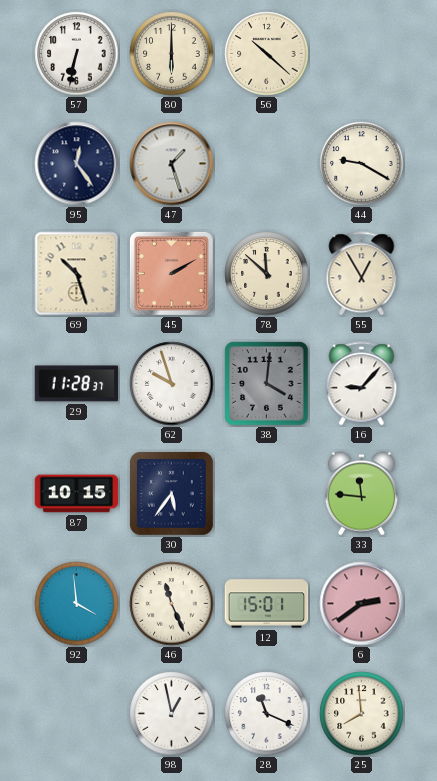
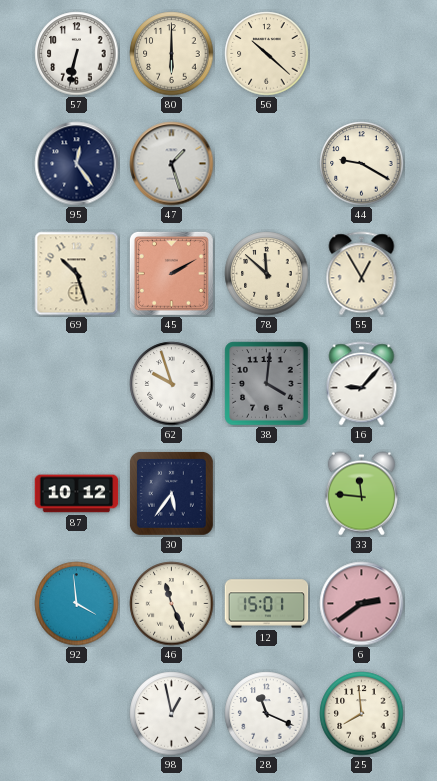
29: 11:28 -> none (77, 384)
87: 10:15 -> 10:12 (77, 494)
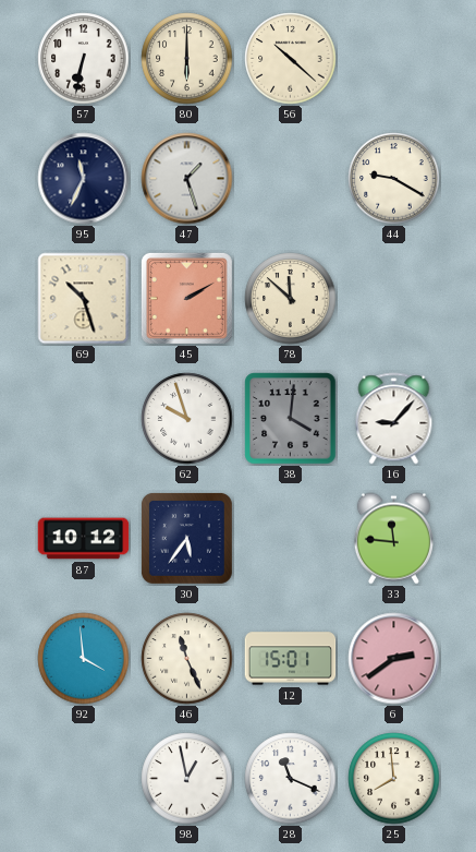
95: 12:24 -> 11:34 (84, 179)
55: 12:55 -> none (362, 274)
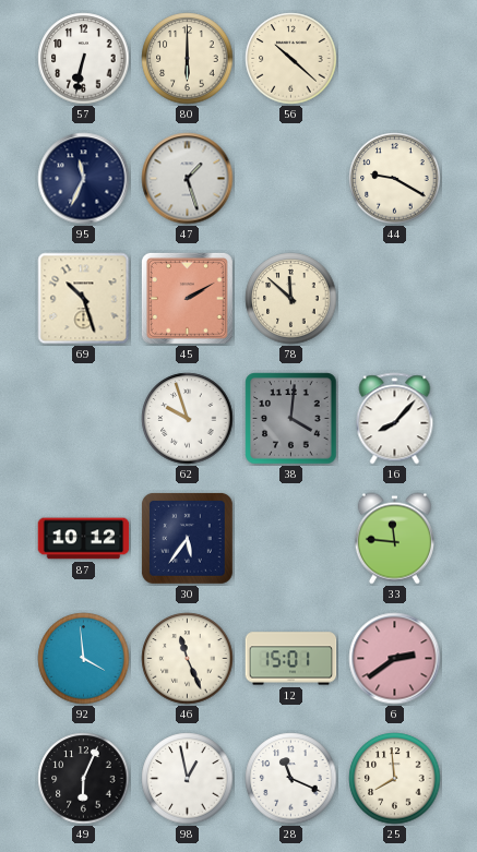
16: 9:07 -> 8:07 (395, 419)
49: none -> 6:04 (84, 779)
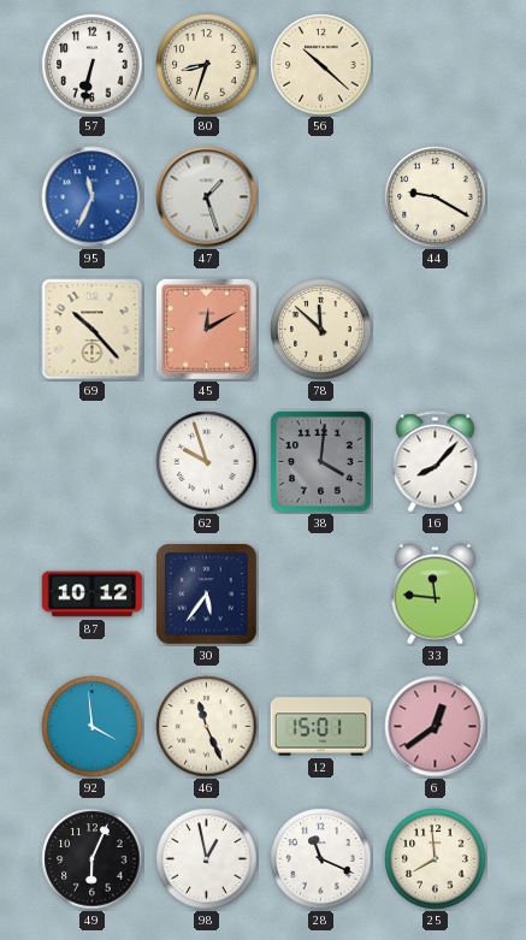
80: 6:00 -> 8:33 (207, 65)
95 dial: navy -> blue (93, 197)
69: 10:27 -> 10:23 (93, 330)
45: 2:10 -> 12:10 (206, 329)
6: 2:39 -> 12:39 (436, 727)
